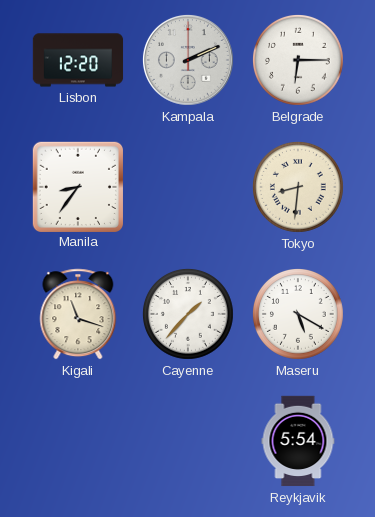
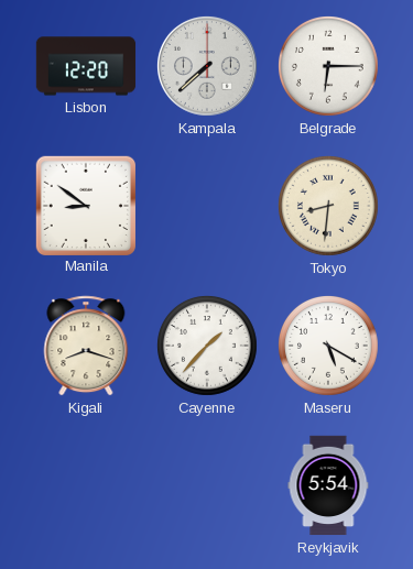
Kampala: 2:11 -> 7:38 (207, 66)
Manila: 8:36 -> 8:51 (85, 205)
Kigali: 11:18 -> 8:18 (86, 346)
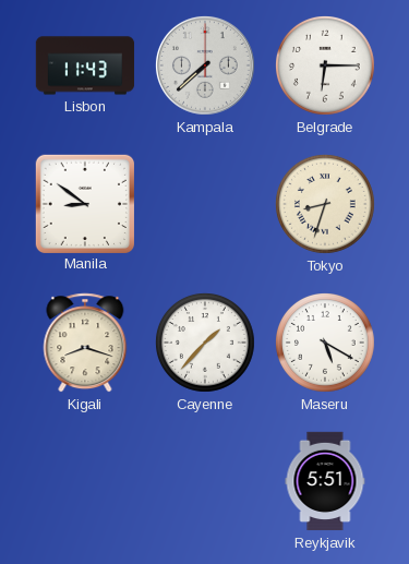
Lisbon: 12:20 -> 11:43 (85, 65)
Tokyo: 8:31 -> 8:33 (326, 205)
Reykjavik: 5:54 -> 5:51 (325, 481)
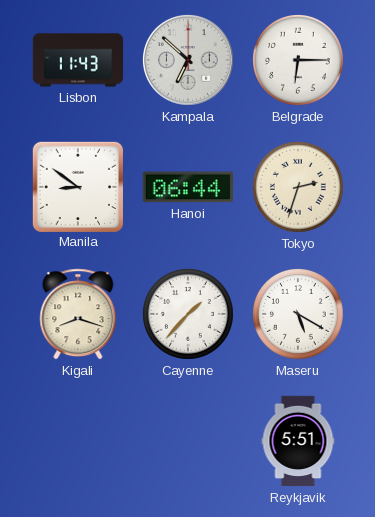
Kampala: 7:38 -> 6:52 (188, 60)
Hanoi: none -> 06:44 (187, 187)
Tokyo: 8:33 -> 2:33 (299, 188)
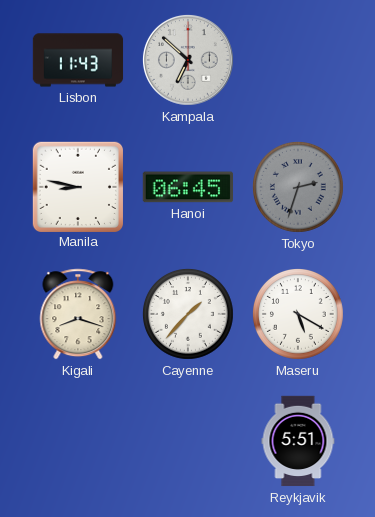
Belgrade: 6:15 -> none (299, 61)
Manila: 8:51 -> 8:47 (77, 186)
Hanoi: 06:44 -> 06:45 (187, 187)
Tokyo dial: cream -> grey (299, 188)
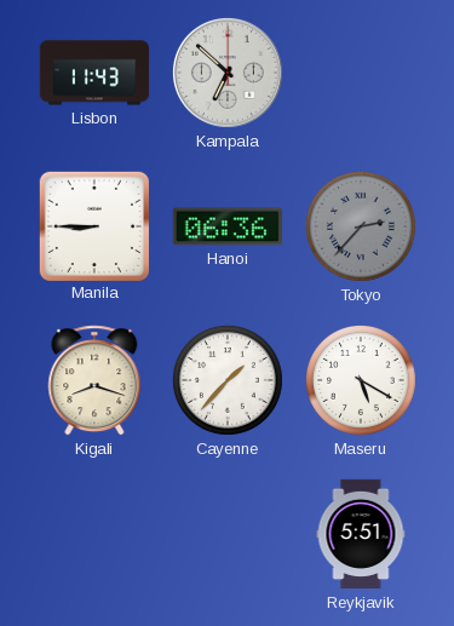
Manila: 8:47 -> 8:45 (93, 225)
Hanoi: 06:45 -> 06:36 (226, 226)
Tokyo: 2:33 -> 2:37 (362, 228)
